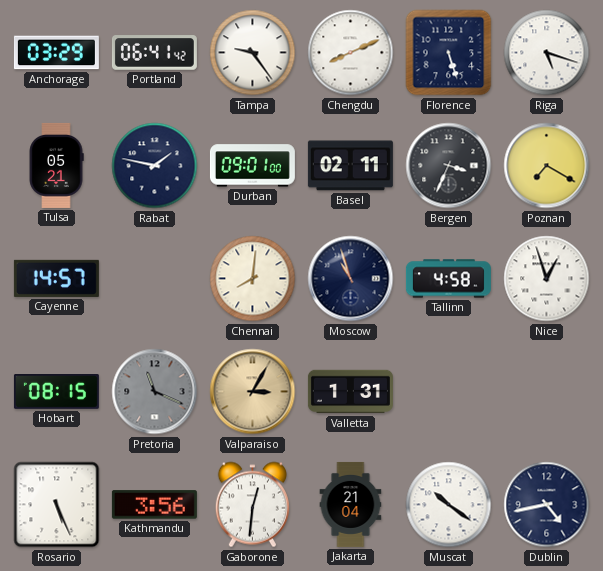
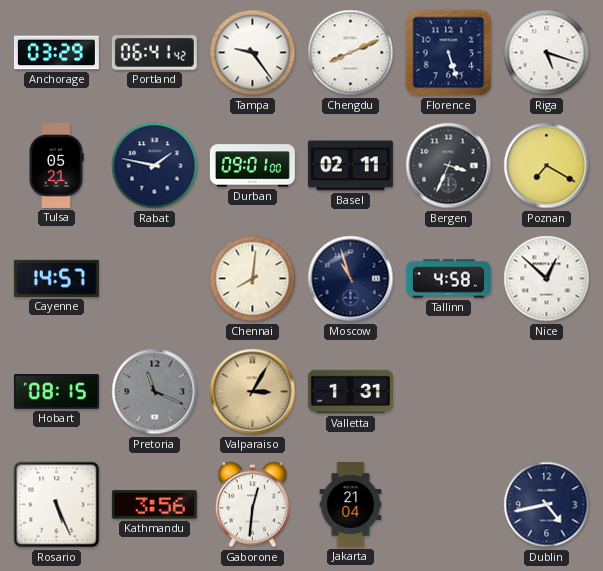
Nice: 12:57 -> 12:52 (547, 279)
Muscat: 10:21 -> none (449, 505)
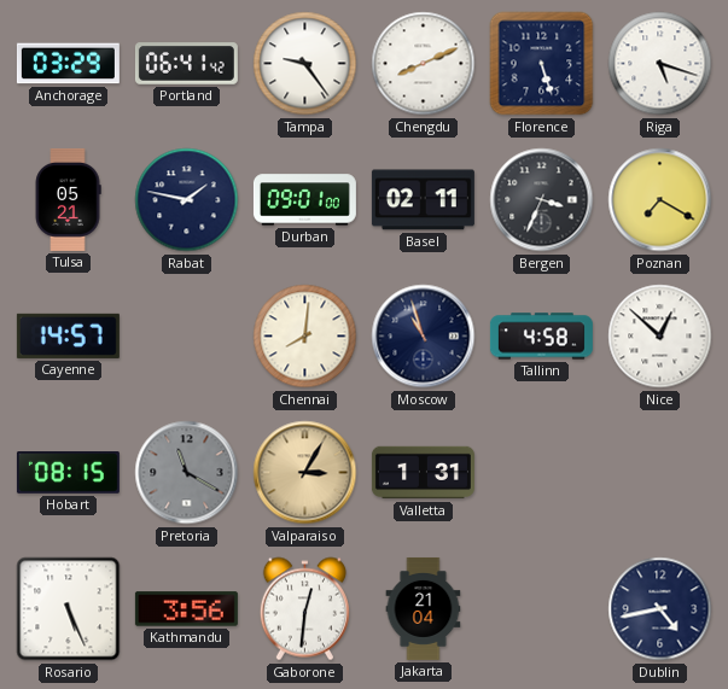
Pretoria: 11:19 -> 11:20 (187, 473)
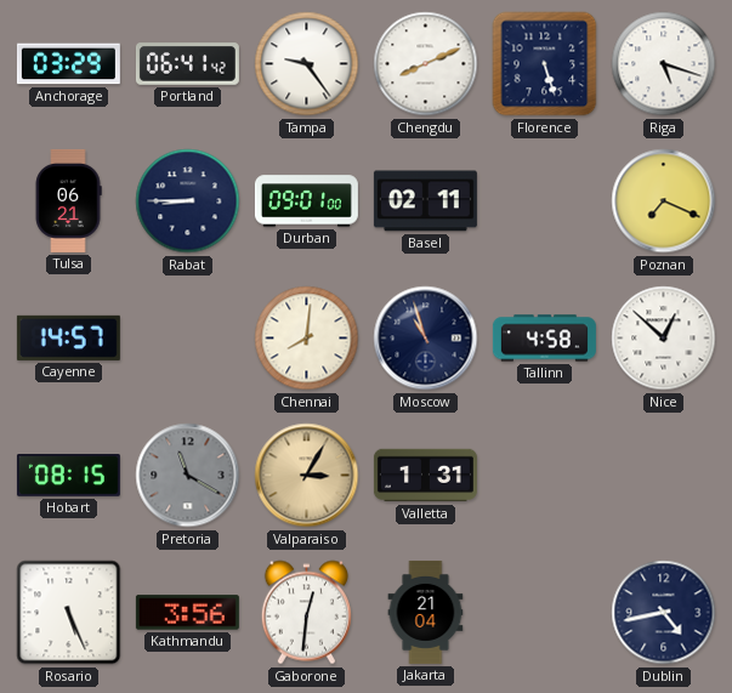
Tulsa: 05:21 -> 06:21 (68, 200)
Rabat: 1:47 -> 8:45 (188, 201)
Bergen: 3:34 -> none (542, 200)
Poznan: 7:20 -> 7:19 (664, 201)
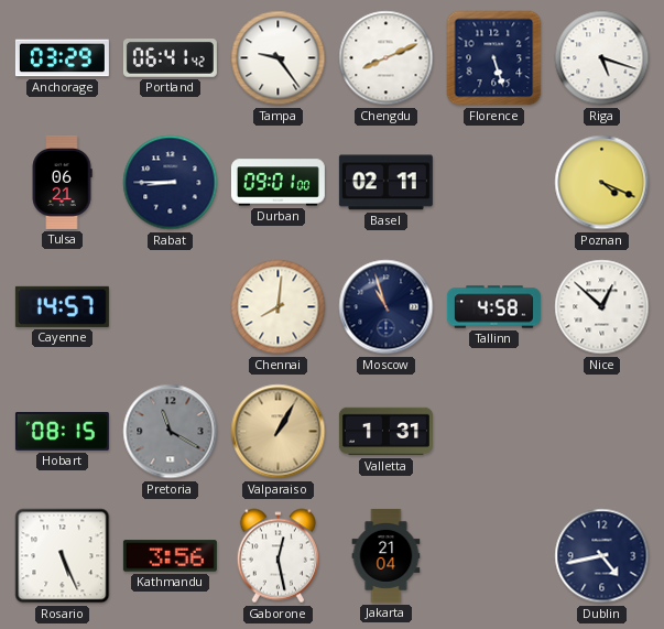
Poznan: 7:19 -> 4:19 (602, 183)
Valparaiso: 3:05 -> 1:05 (279, 432)
Gaborone: 12:31 -> 12:28 (277, 556)
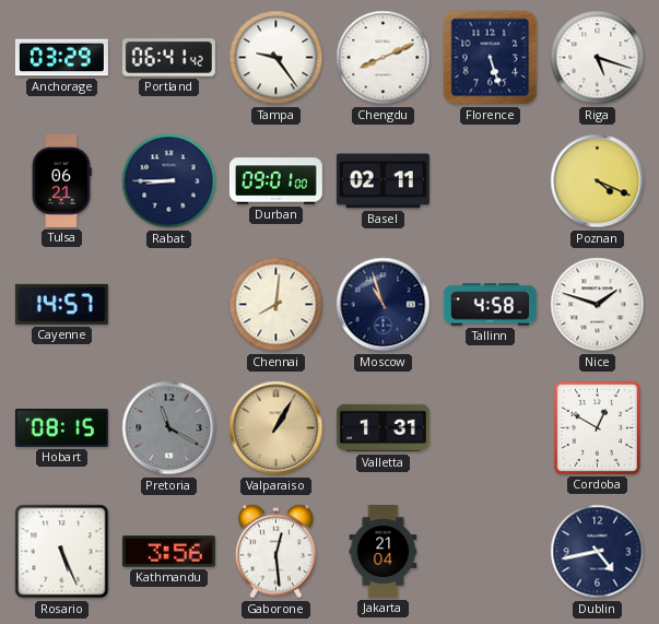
Nice: 12:52 -> 1:48 (598, 305)
Cordoba: none -> 12:50 (597, 427)
Gaborone: 12:28 -> 12:29 (275, 552)
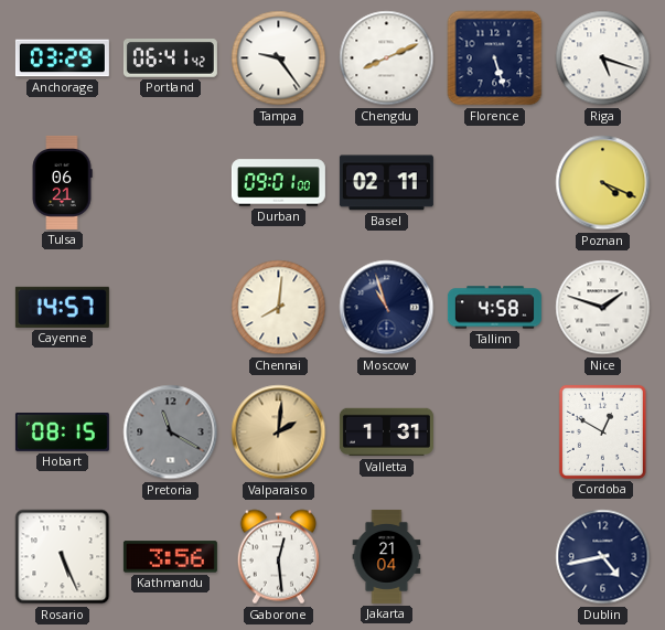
Rabat: 8:45 -> none (169, 181)
Valparaiso: 1:05 -> 2:01 (279, 433)
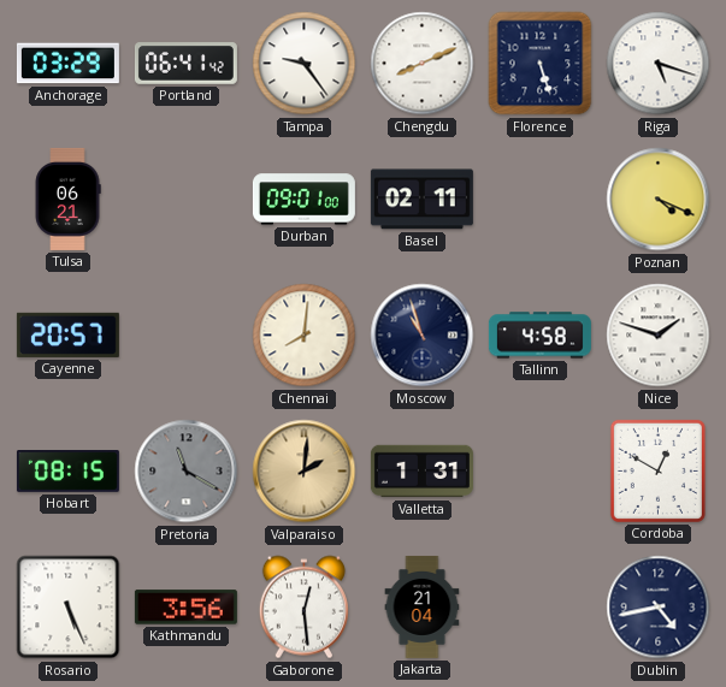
Cayenne: 14:57 -> 20:57 (67, 334)
